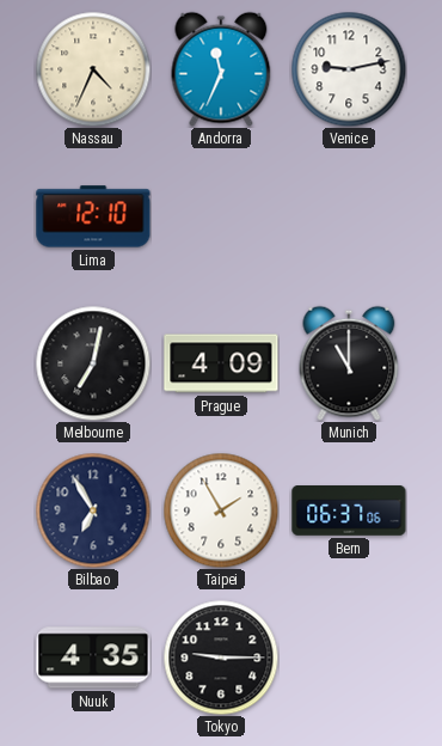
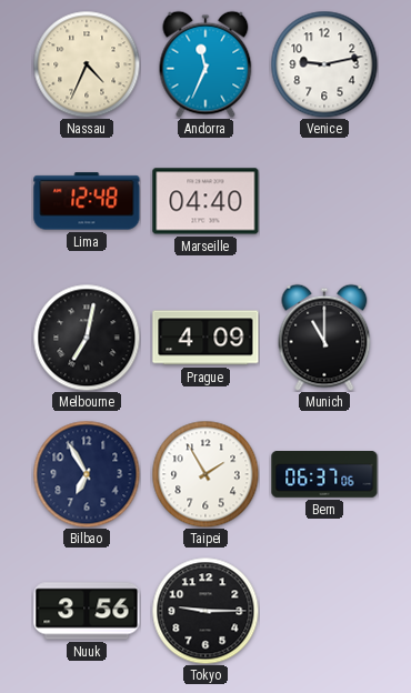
Lima: 12:10 -> 12:48 (87, 201)
Marseille: none -> 04:40 (205, 201)
Nuuk: 4:35 -> 3:56 (87, 611)
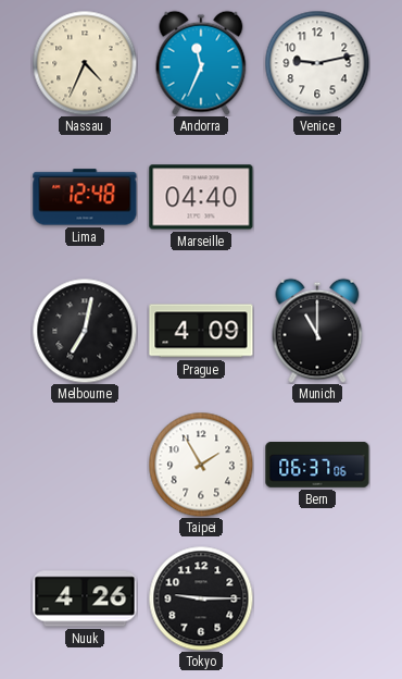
Bilbao: 6:55 -> none (87, 474)
Nuuk: 3:56 -> 4:26 (85, 598)
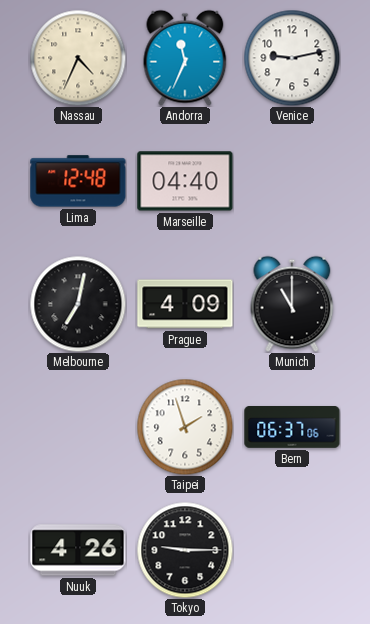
Taipei: 1:55 -> 1:57 (185, 427)
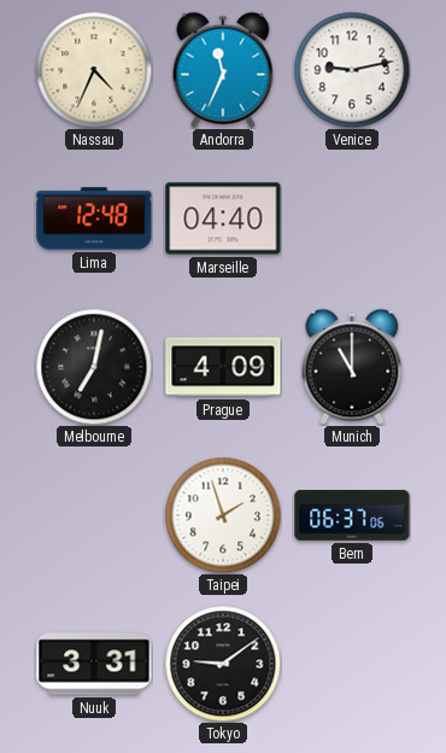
Nuuk: 4:26 -> 3:31 (94, 664)
Tokyo: 9:15 -> 9:09 (223, 664)
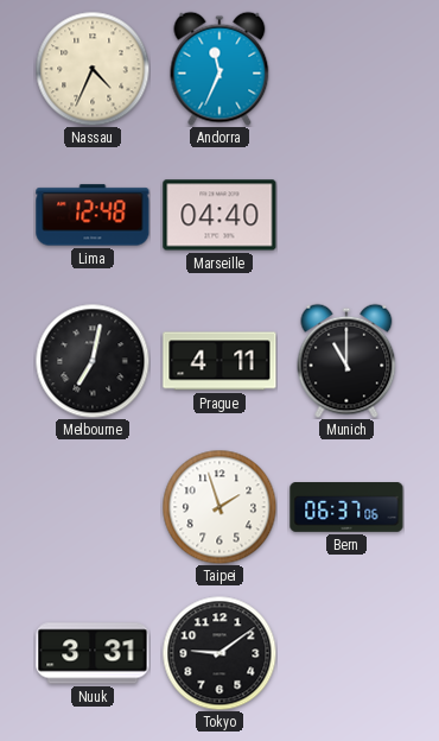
Venice: 9:13 -> none (352, 70)
Prague: 4:09 -> 4:11 (220, 361)
